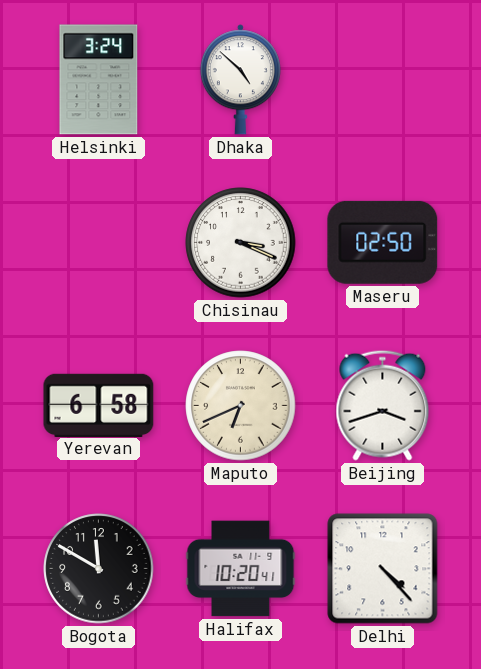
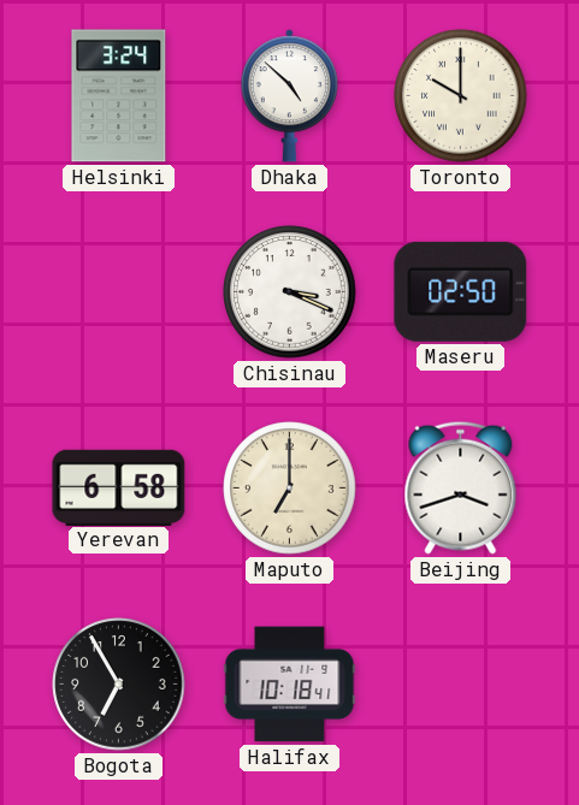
Toronto: none -> 10:00 (461, 96)
Maputo: 6:41 -> 7:00 (290, 489)
Bogota: 11:50 -> 6:55 (119, 685)
Halifax: 10:20 -> 10:18 (290, 685)
Delhi: 4:23 -> none (383, 569)
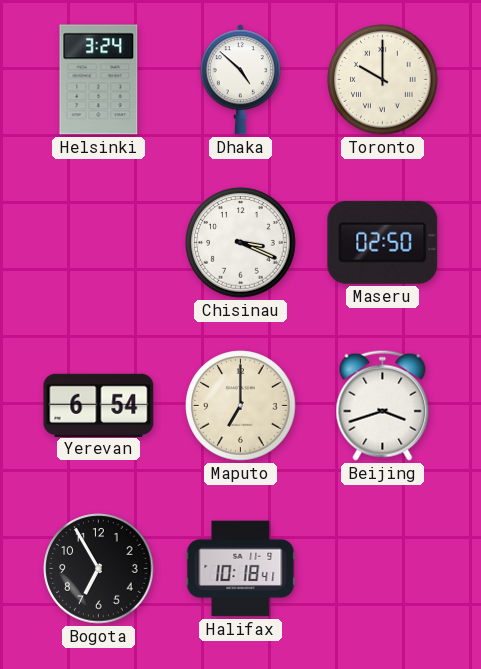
Yerevan: 6:58 -> 6:54 (99, 405)
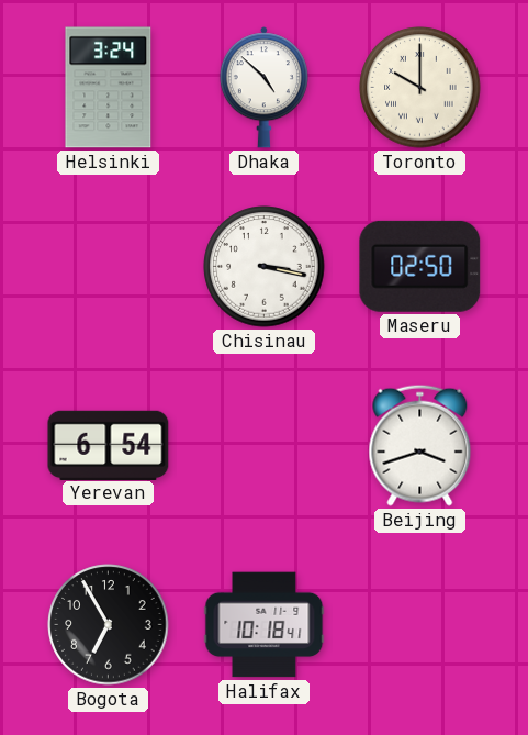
Chisinau: 3:19 -> 3:17 (265, 267)
Maputo: 7:00 -> none (241, 406)
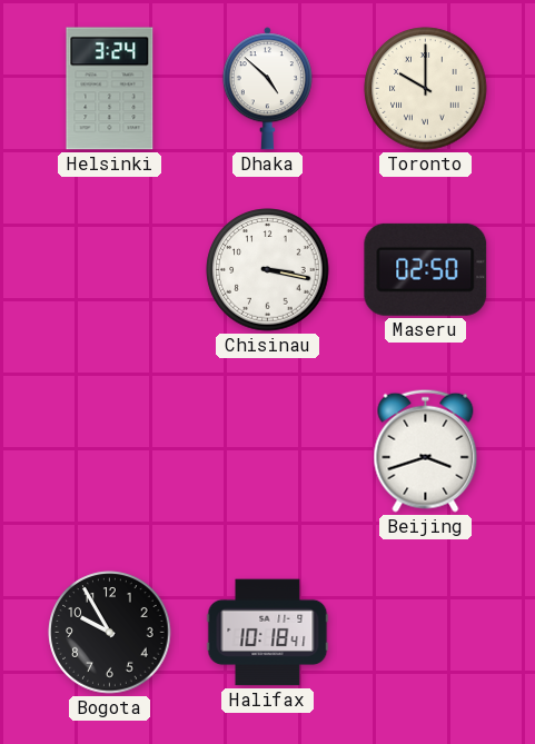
Yerevan: 6:54 -> none (109, 445)
Bogota: 6:55 -> 9:55 (110, 633)
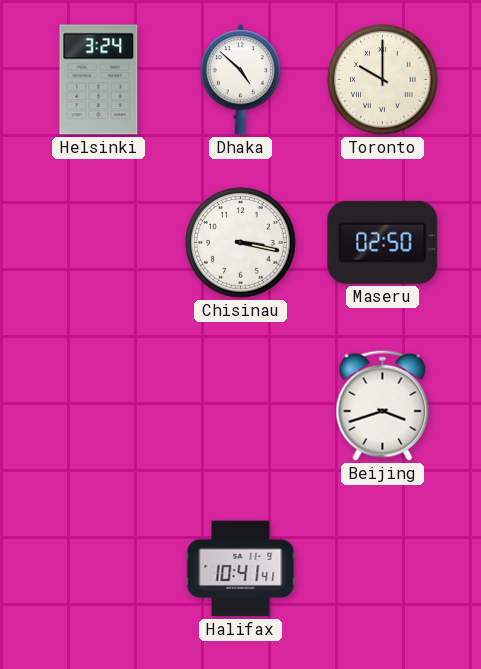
Bogota: 9:55 -> none (110, 633)
Halifax: 10:18 -> 10:41 (241, 569)
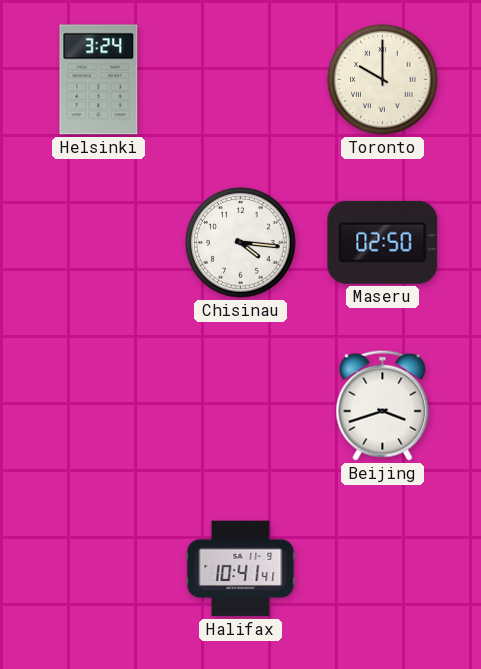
Dhaka: 4:52 -> none (240, 80)
Chisinau: 3:17 -> 4:16 (241, 243)
